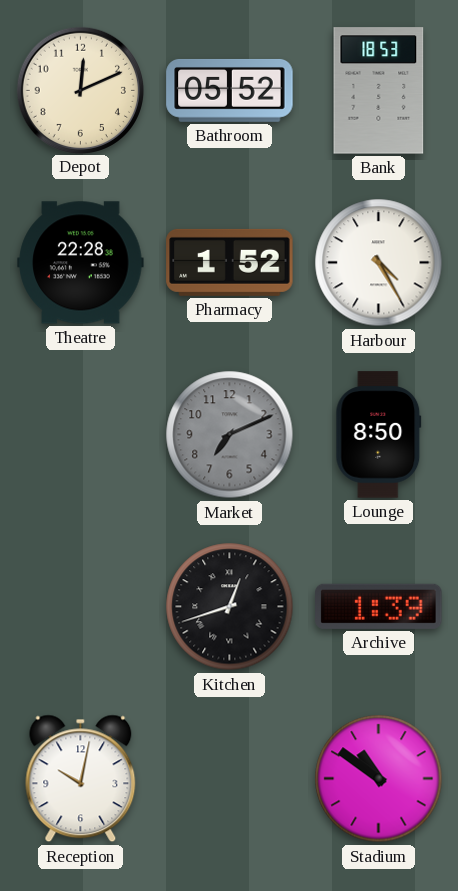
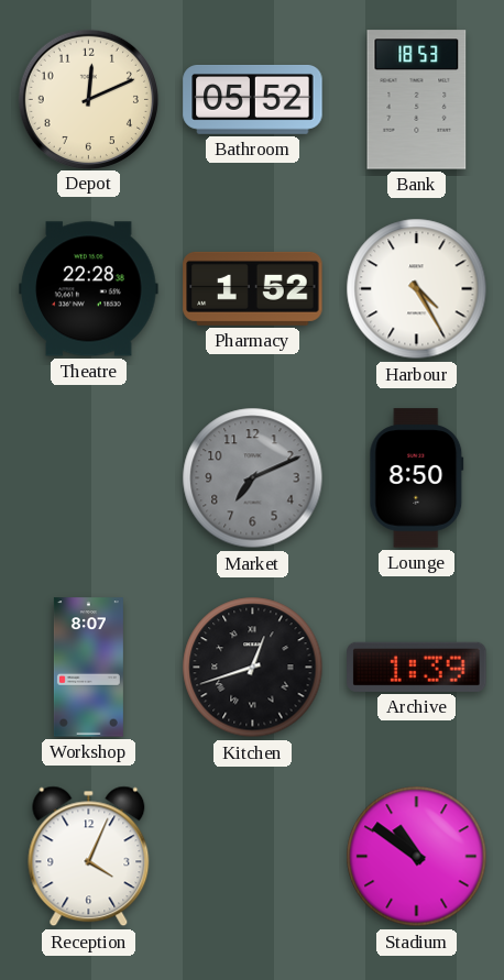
Workshop: none -> 8:07 (88, 668)
Reception: 10:02 -> 4:04 (89, 857)
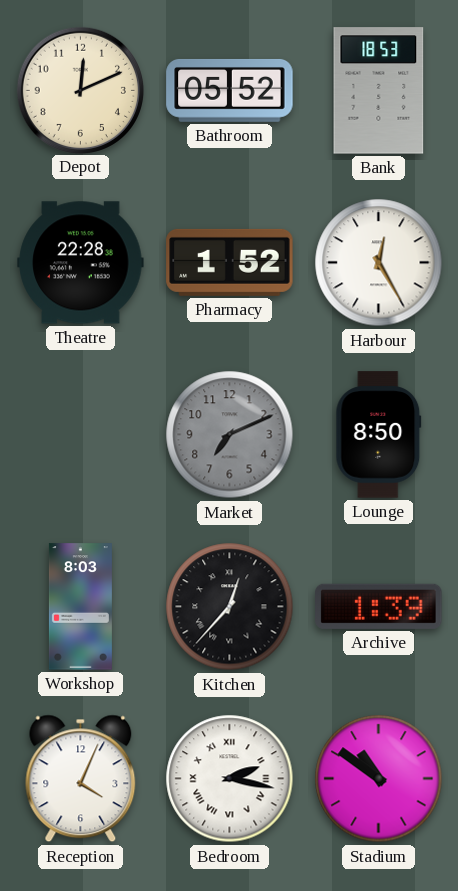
Harbour: 4:25 -> 12:25 (379, 263)
Workshop: 8:07 -> 8:03 (80, 607)
Kitchen: 12:42 -> 12:37 (230, 607)
Bedroom: none -> 2:17 (230, 779)
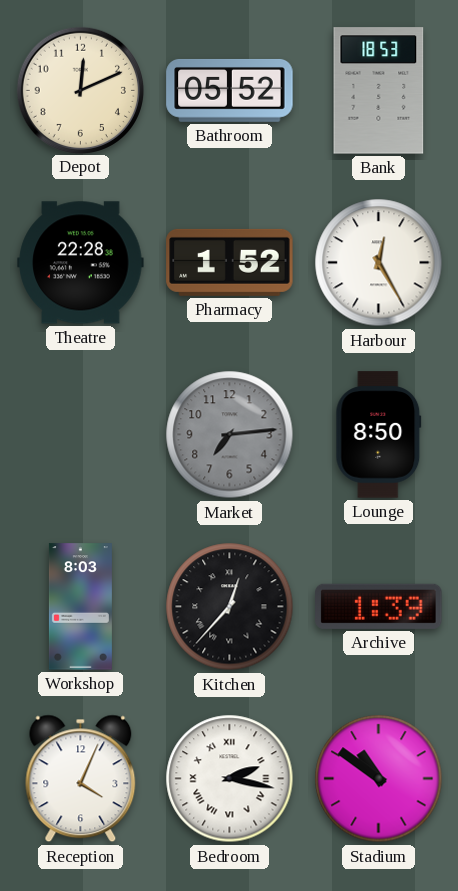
Market: 7:11 -> 7:14 (230, 435)
